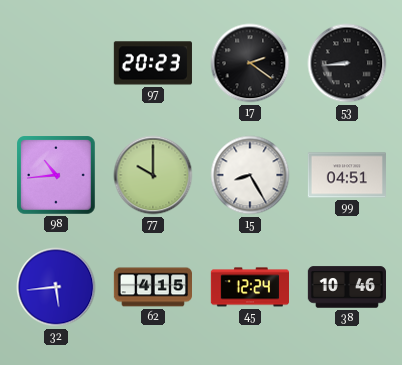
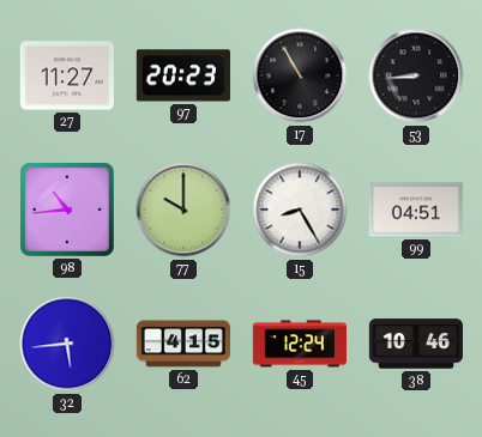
27: none -> 11:27 (67, 75)
17: 2:21 -> 10:55 (300, 75)
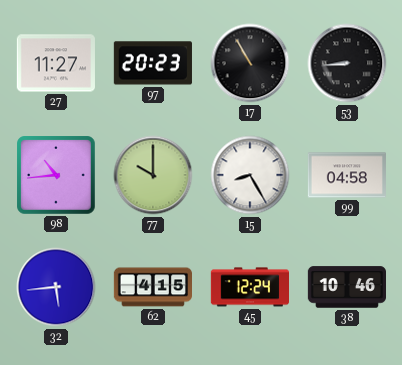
99: 04:51 -> 04:58 (347, 175)
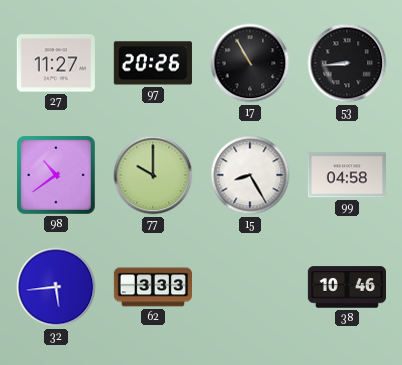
97: 20:23 -> 20:26 (153, 63)
98: 10:44 -> 10:39 (56, 175)
62: 4:15 -> 3:33 (152, 287)
45: 12:24 -> none (249, 287)
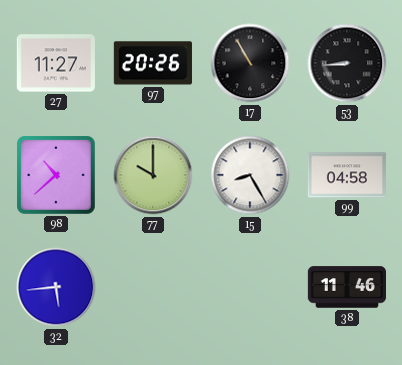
98: 10:39 -> 10:38 (56, 175)
62: 3:33 -> none (152, 287)
38: 10:46 -> 11:46 (346, 287)
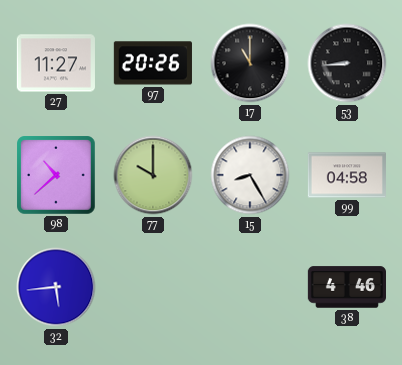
17: 10:55 -> 11:00 (250, 63)
38: 11:46 -> 4:46 (346, 287)
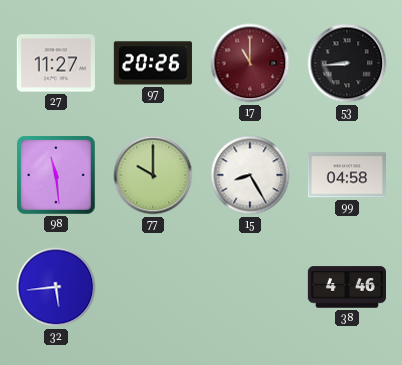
17 dial: black -> burgundy (250, 63)
98: 10:38 -> 11:29 (56, 175)
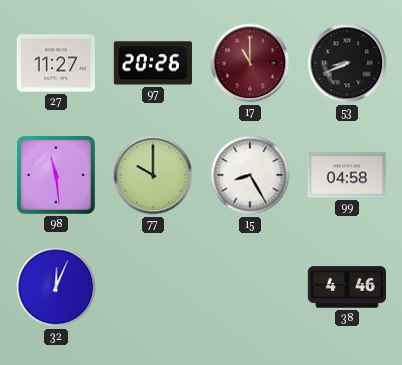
53: 8:44 -> 8:41 (347, 63)
32: 5:44 -> 12:04 (56, 287)
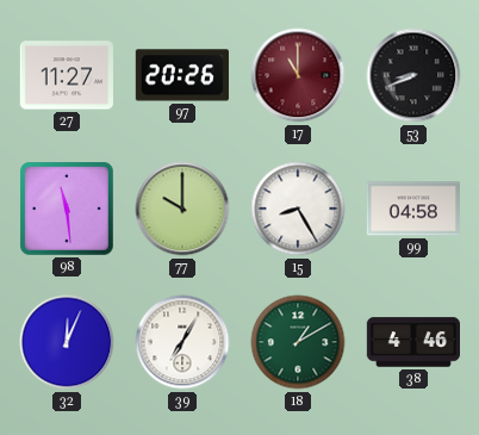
39: none -> 7:05 (182, 342)
18: none -> 1:10 (298, 342)
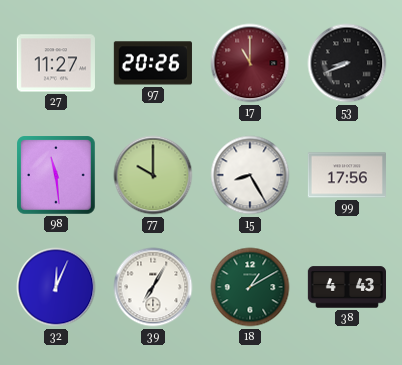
99: 04:58 -> 17:56 (347, 175)
38: 4:46 -> 4:43 (346, 287)
